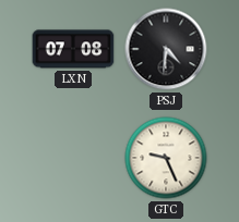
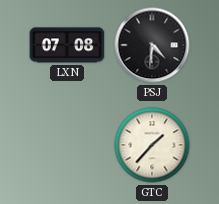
GTC: 9:26 -> 1:37 (152, 145)
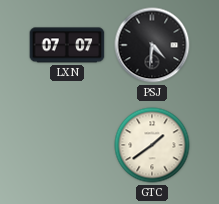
LXN: 07:08 -> 07:07 (67, 45)
GTC: 1:37 -> 1:39 (152, 145)
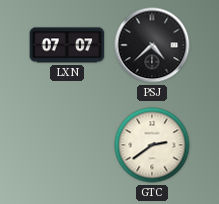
PSJ: 4:31 -> 4:38 (152, 45)
GTC: 1:39 -> 2:39 (152, 145)
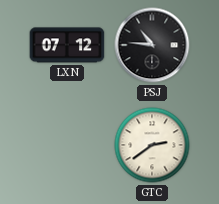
LXN: 07:07 -> 07:12 (67, 45)
PSJ: 4:38 -> 10:46 (152, 45)
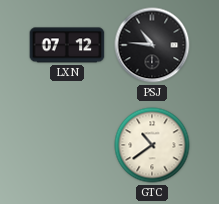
GTC: 2:39 -> 10:39 (152, 145)
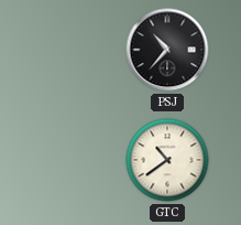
LXN: 07:12 -> none (67, 45)
PSJ: 10:46 -> 10:37 (167, 50)
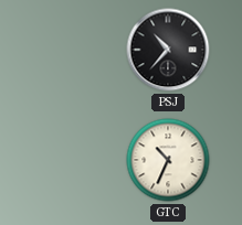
GTC: 10:39 -> 10:34 (168, 160)
